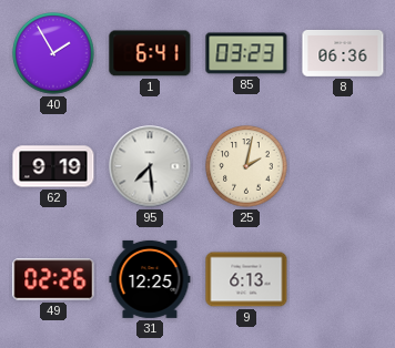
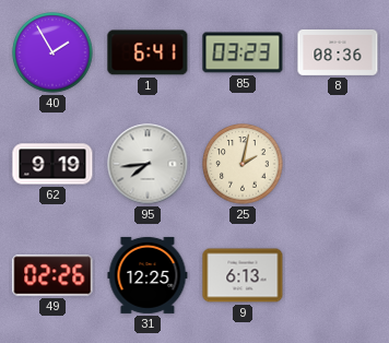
8: 06:36 -> 08:36 (338, 52)
95: 7:29 -> 7:44 (148, 164)
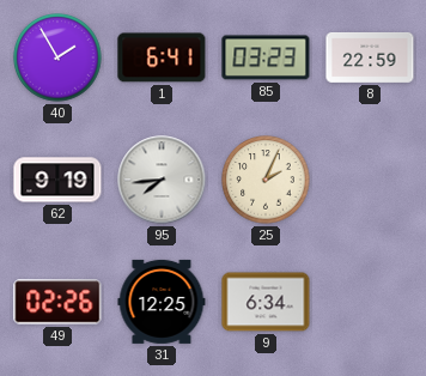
8: 08:36 -> 22:59 (370, 57)
25: 2:02 -> 2:04 (266, 180)
9: 6:13 -> 6:34 (266, 302)
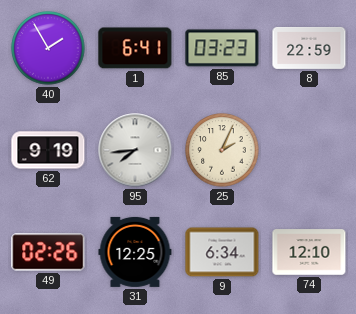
74: none -> 12:10 (309, 252)
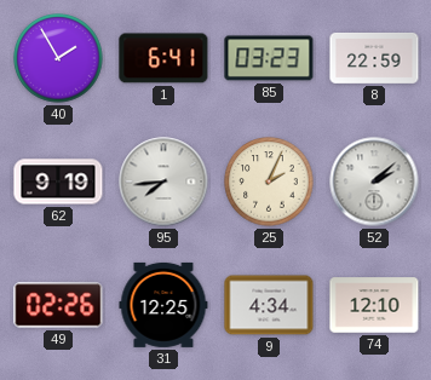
52: none -> 2:08 (374, 182)
9: 6:34 -> 4:34 (269, 305)
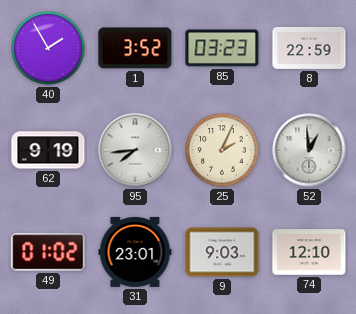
1: 6:41 -> 3:52 (135, 48)
52: 2:08 -> 12:59 (309, 150)
49: 02:26 -> 01:02 (48, 252)
31: 12:25 -> 23:01 (135, 252)
9: 4:34 -> 9:03 (222, 252)
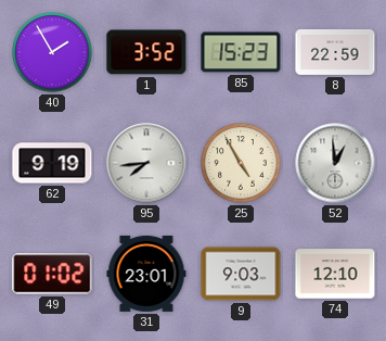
85: 03:23 -> 15:23 (241, 52)
25: 2:04 -> 4:55 (241, 163)
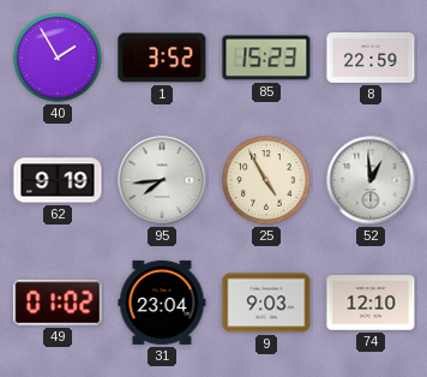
31: 23:01 -> 23:04 (162, 303)
